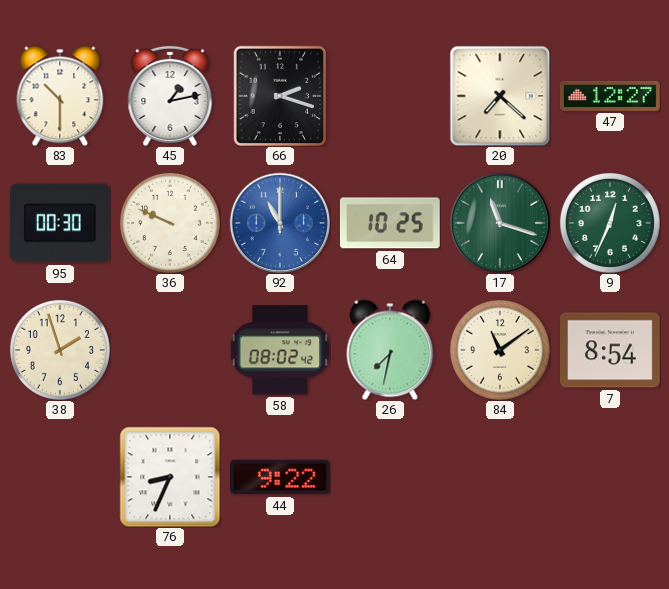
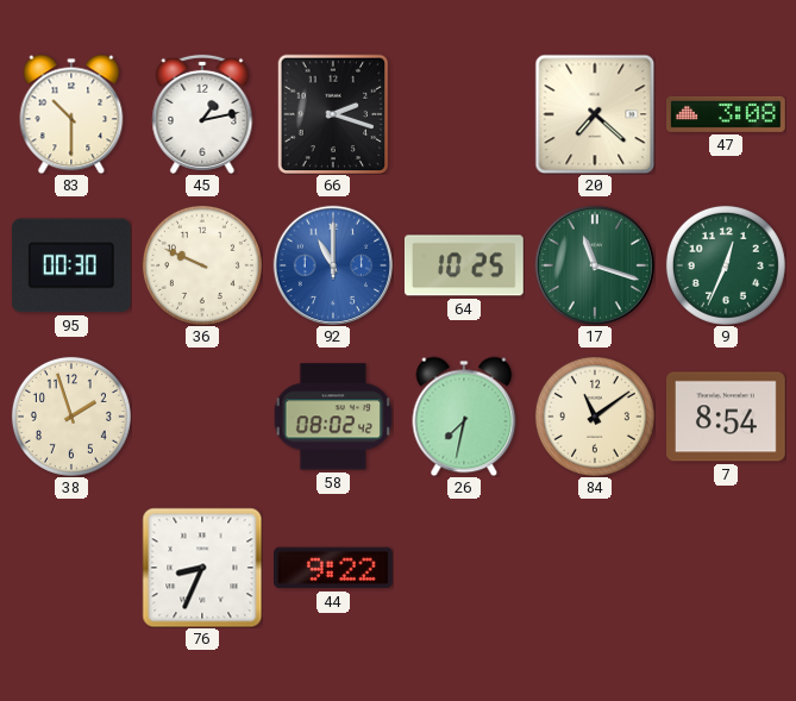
47: 12:27 -> 3:08 (727, 114)
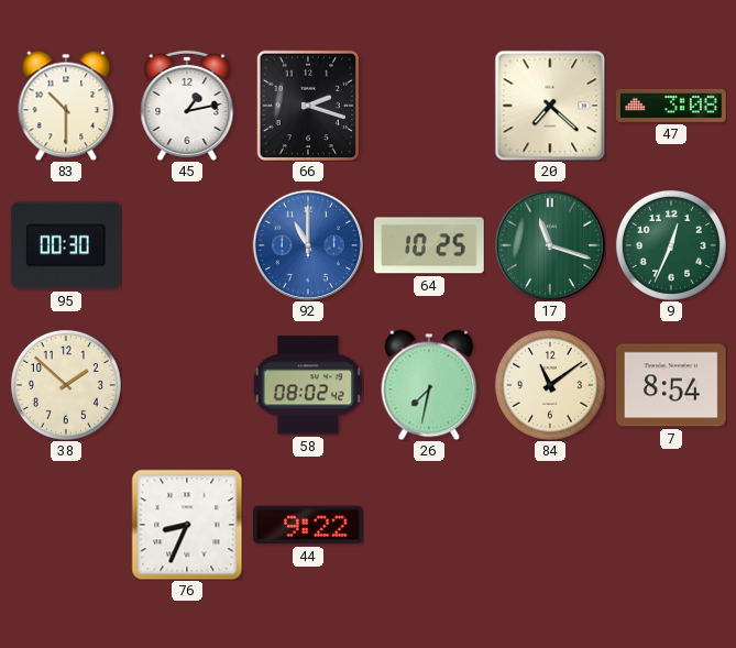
36: 9:49 -> none (202, 265)
38: 1:57 -> 1:52 (66, 385)
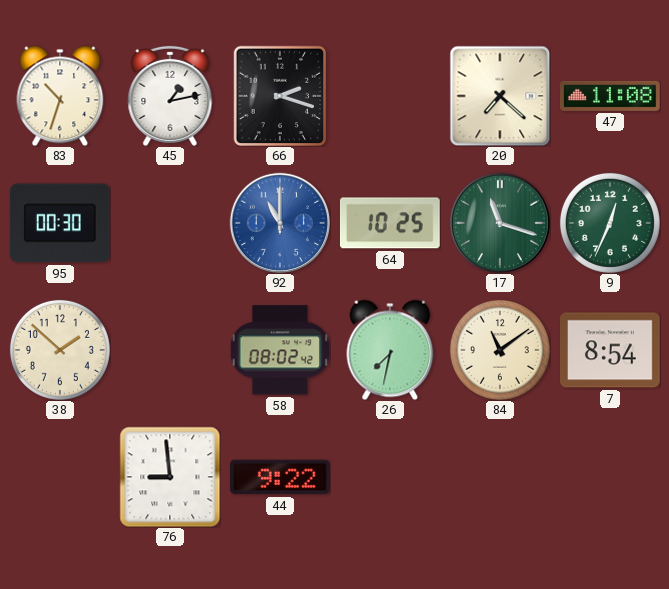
83: 10:30 -> 10:33 (60, 96)
47: 3:08 -> 11:08 (611, 96)
76: 8:34 -> 8:59 (170, 477)
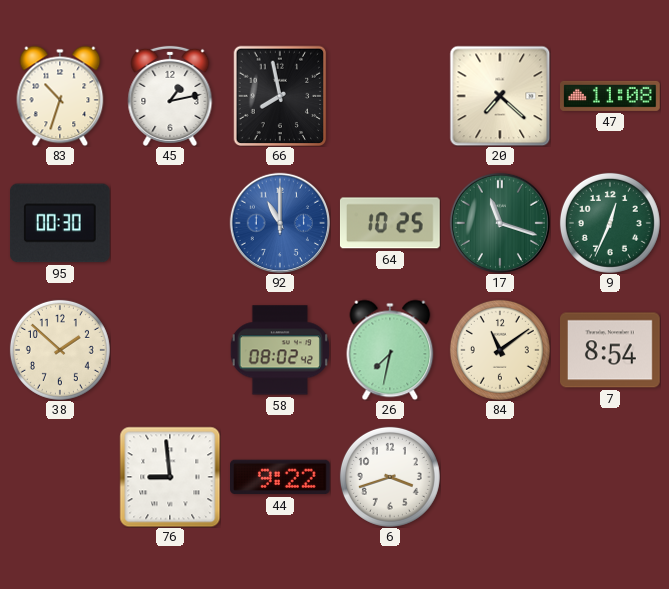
66: 2:18 -> 7:58 (280, 96)
6: none -> 3:42 (390, 477)
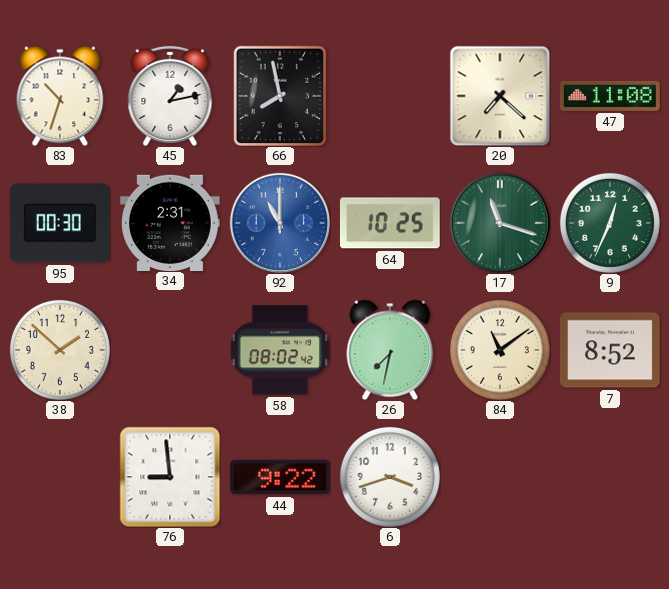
34: none -> 2:31 (171, 222)
7: 8:54 -> 8:52 (611, 350)
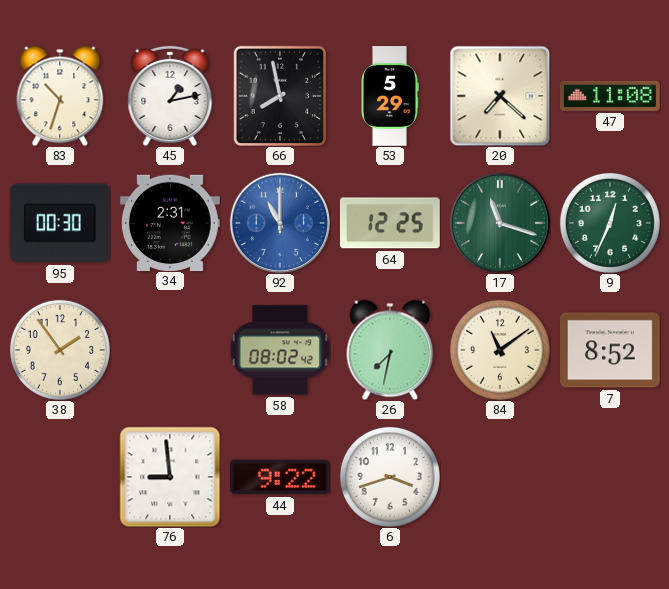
53: none -> 5:29 (390, 96)
64: 10:25 -> 12:25 (390, 223)
38: 1:52 -> 1:54 (60, 350)
